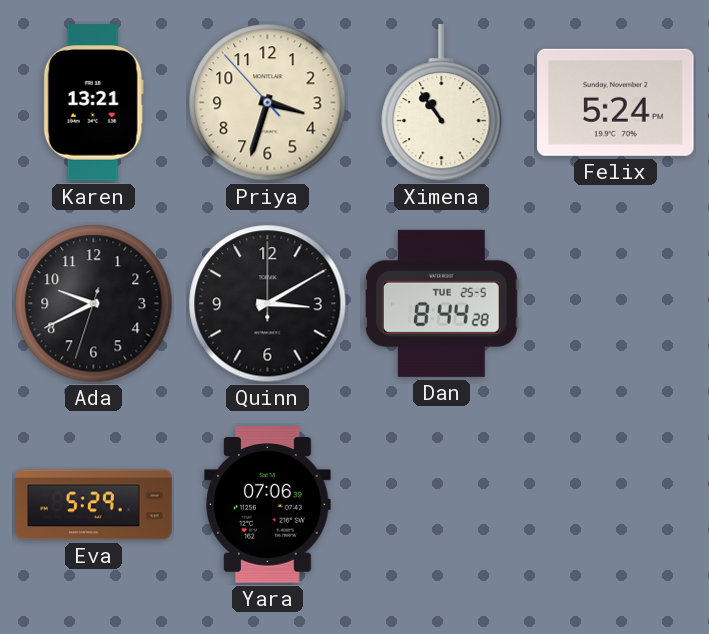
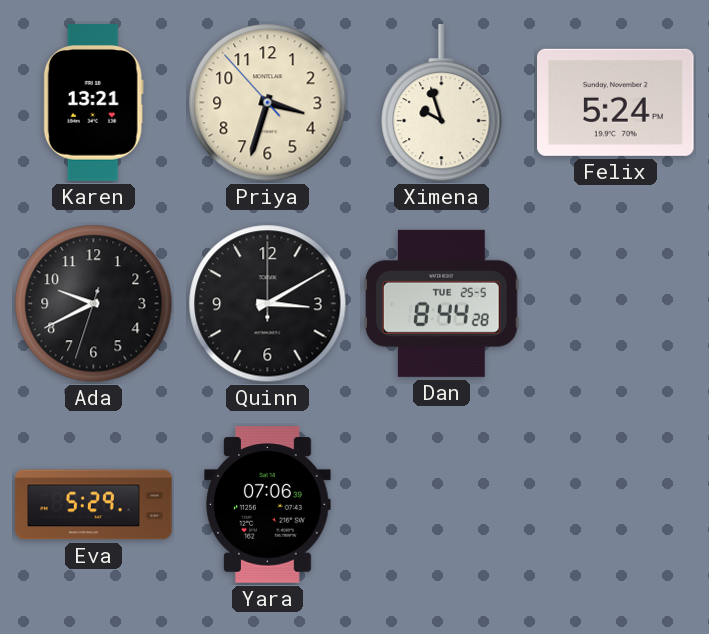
Ximena: 10:54 -> 9:57 (442, 103)
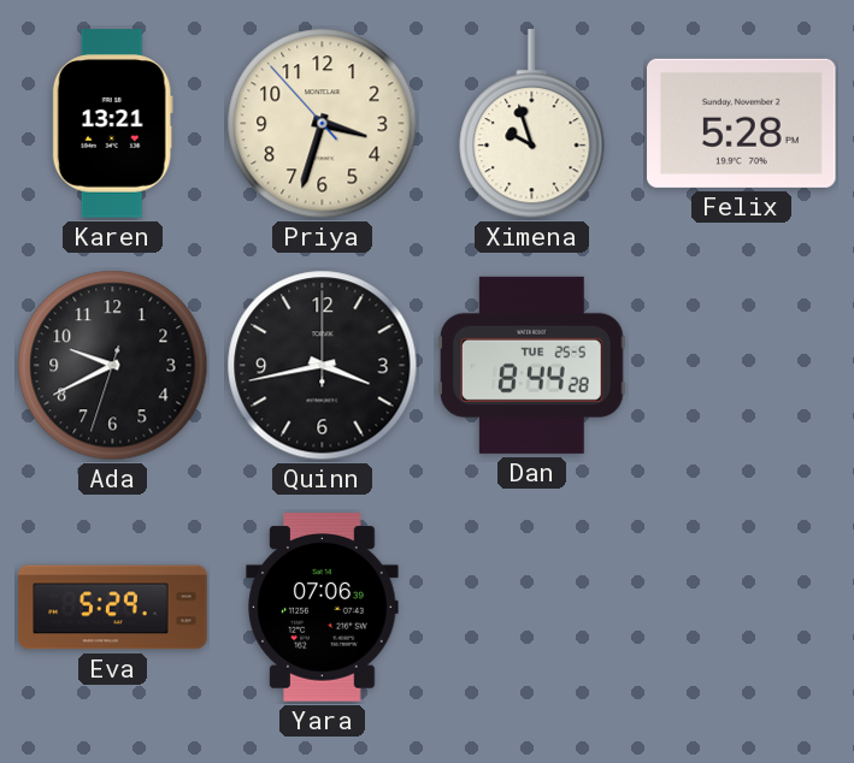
Felix: 5:24 -> 5:28 (742, 123)
Quinn: 3:10 -> 3:43 (323, 366)
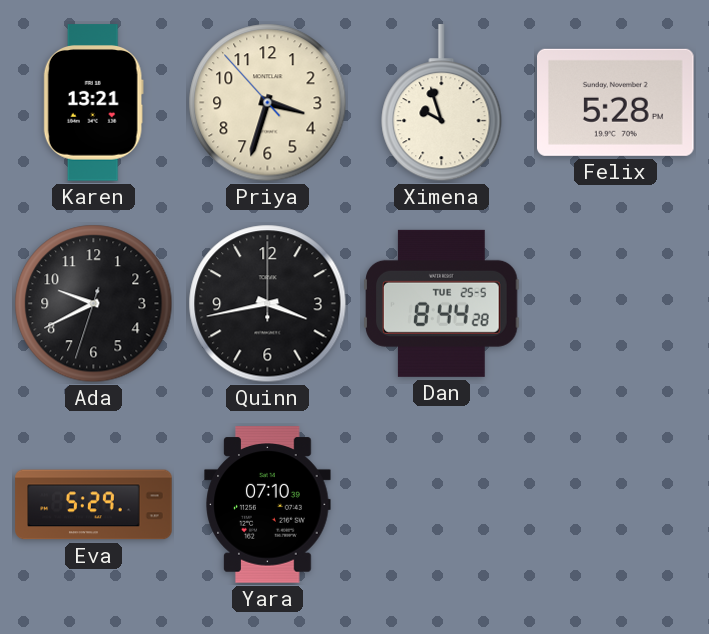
Yara: 07:06 -> 07:10 (268, 505)
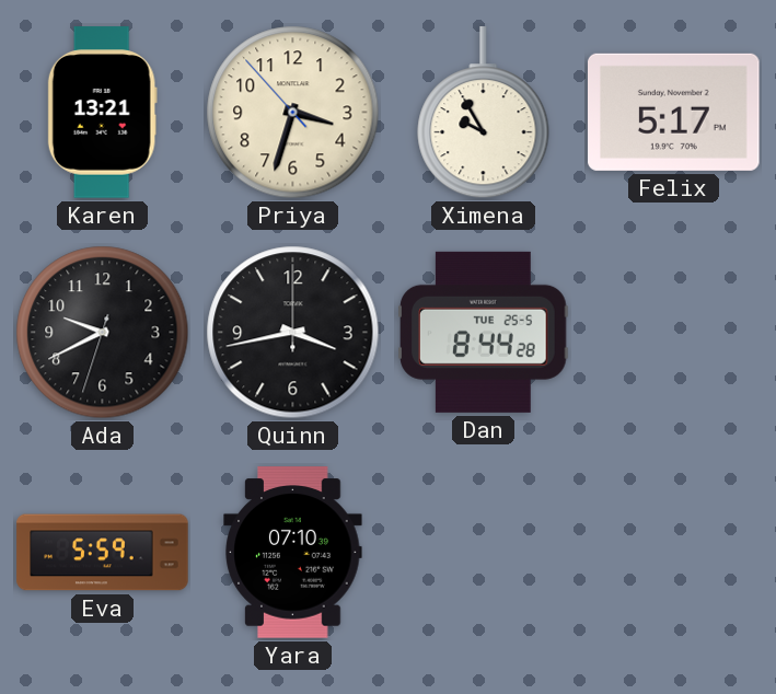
Ximena: 9:57 -> 9:55 (484, 113)
Felix: 5:28 -> 5:17 (674, 112)
Eva: 5:29 -> 5:59 (103, 553)
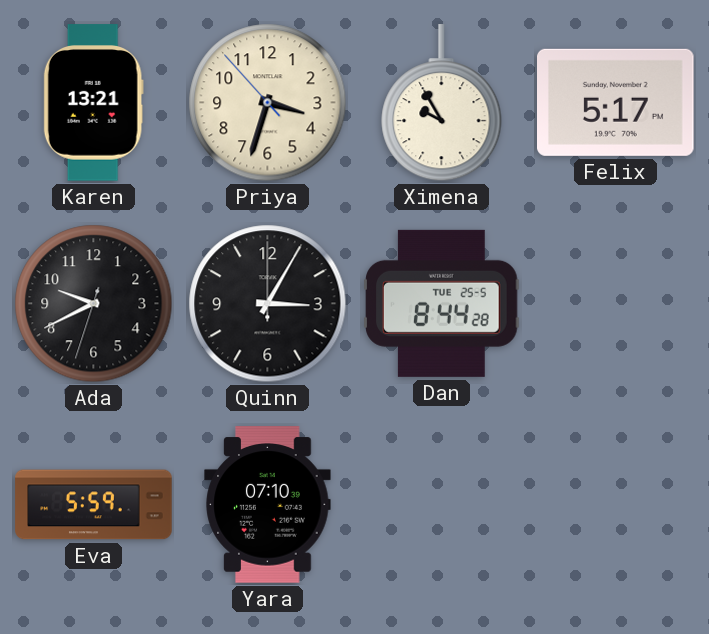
Quinn: 3:43 -> 3:05 (268, 304)
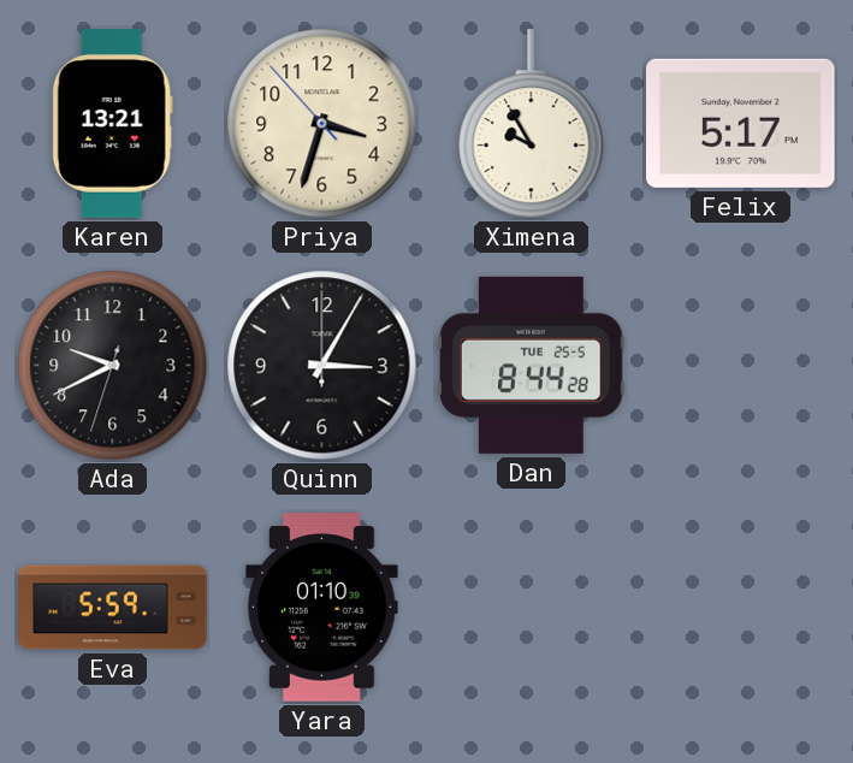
Yara: 07:10 -> 01:10 (322, 608)
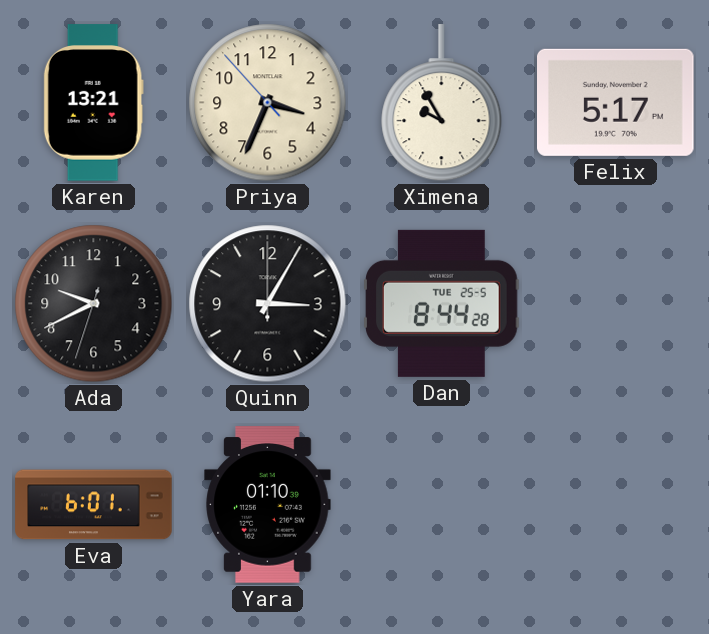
Priya: 3:32 -> 3:33 (268, 103)
Eva: 5:59 -> 6:01 (94, 505)
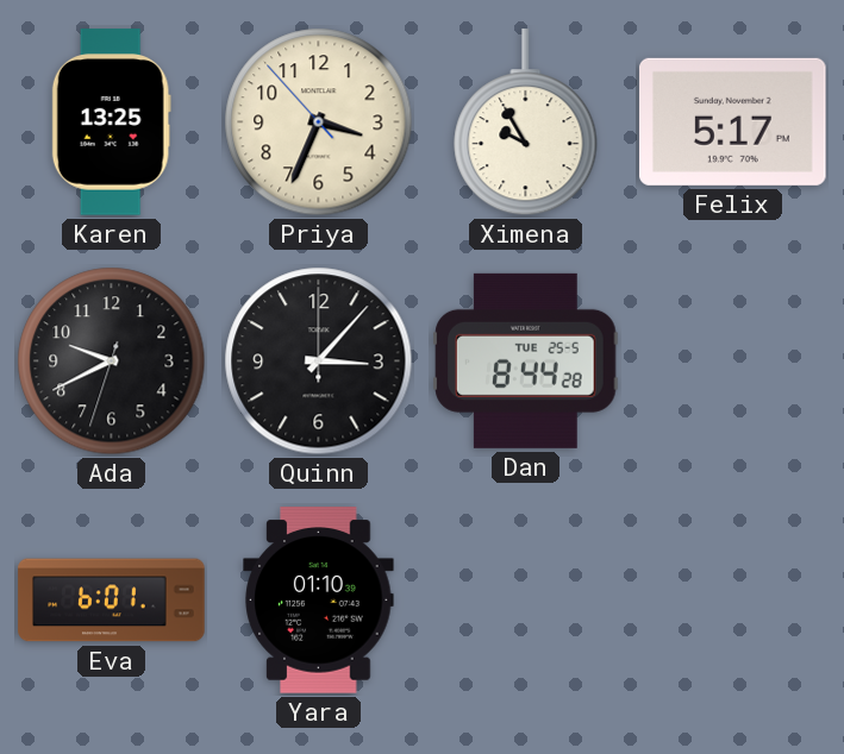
Karen: 13:21 -> 13:25 (111, 122)
Quinn: 3:05 -> 3:07 (319, 362)
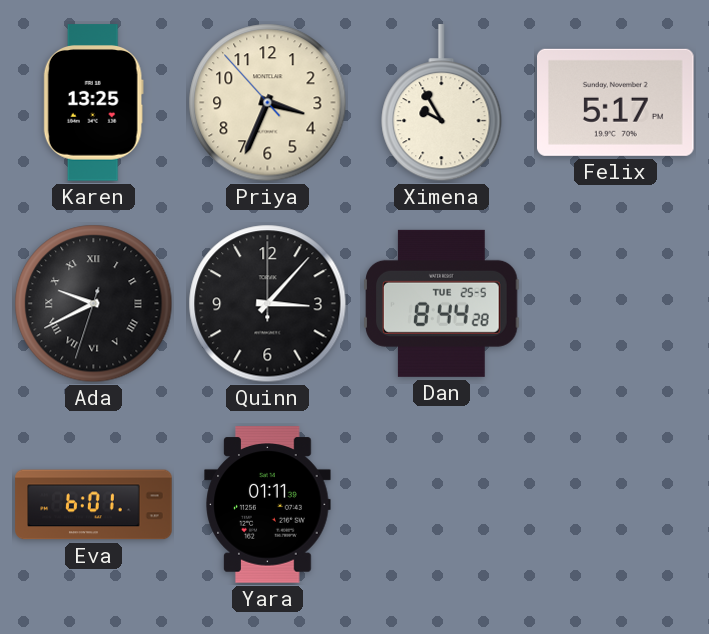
Ada numerals: Arabic -> Roman (94, 304)
Yara: 01:10 -> 01:11 (268, 505)
